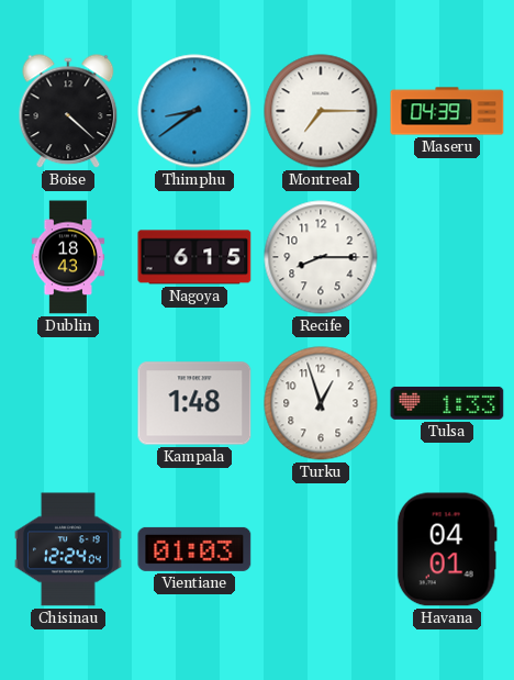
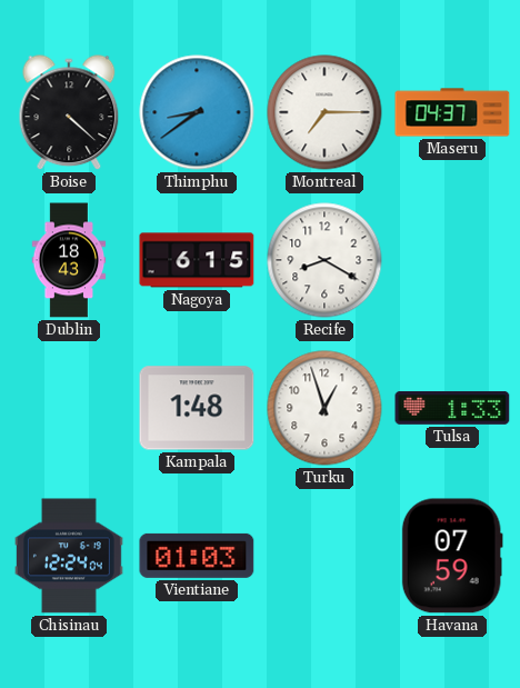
Maseru: 04:39 -> 04:37 (452, 112)
Recife: 8:15 -> 8:20 (324, 260)
Havana: 04:01 -> 07:59 (452, 556)
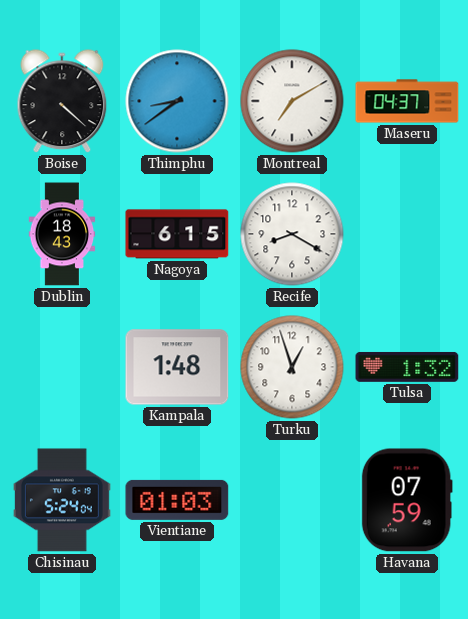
Montreal: 7:15 -> 7:10 (292, 101)
Tulsa: 1:33 -> 1:32 (407, 367)
Chisinau: 12:24 -> 5:24 (62, 500)
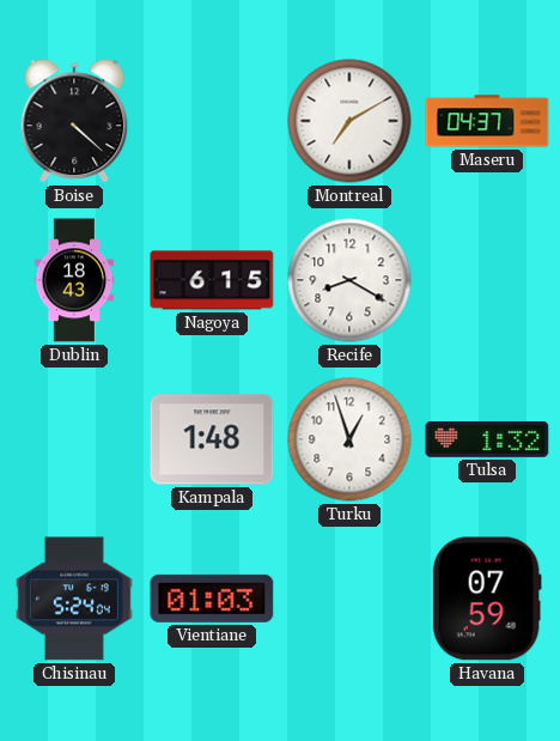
Thimphu: 8:39 -> none (177, 101)
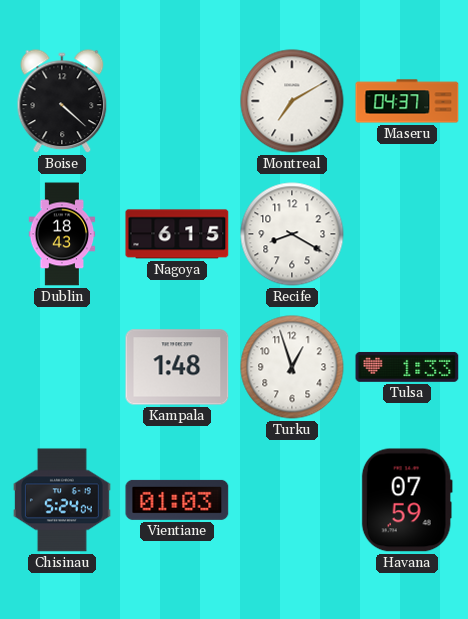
Tulsa: 1:32 -> 1:33 (407, 367)
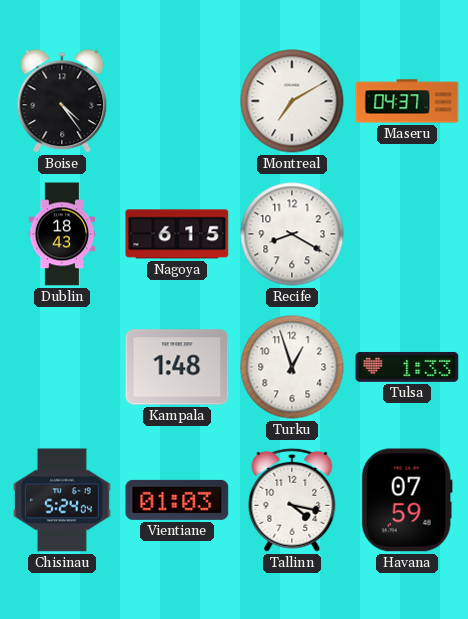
Boise: 4:22 -> 4:24 (62, 102)
Tallinn: none -> 4:17 (292, 500)
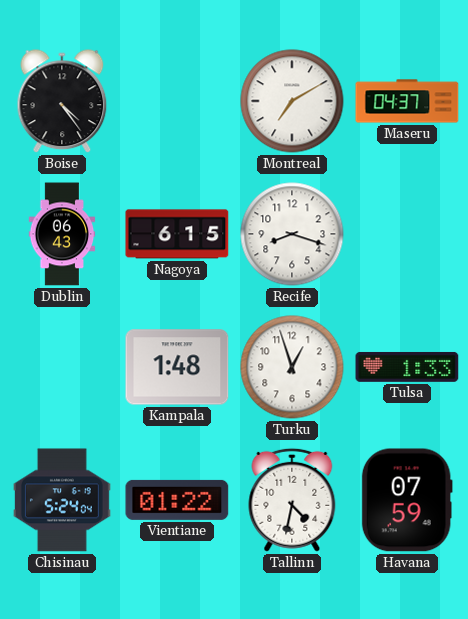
Dublin: 18:43 -> 06:43 (62, 234)
Recife: 8:20 -> 8:18 (292, 234)
Vientiane: 01:03 -> 01:22 (177, 500)
Tallinn: 4:17 -> 4:32 (292, 500)
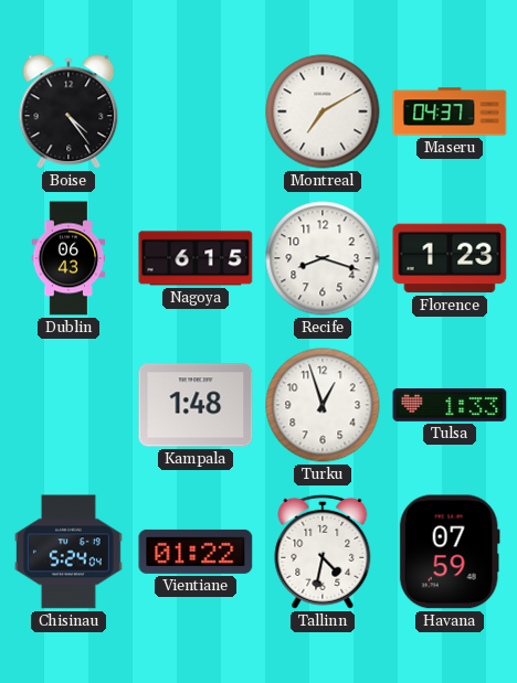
Florence: none -> 1:23 (450, 258)
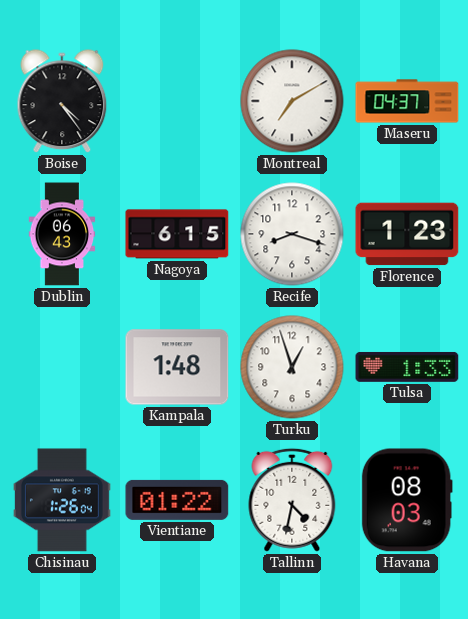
Chisinau: 5:24 -> 1:26 (62, 500)
Havana: 07:59 -> 08:03 (407, 500)
